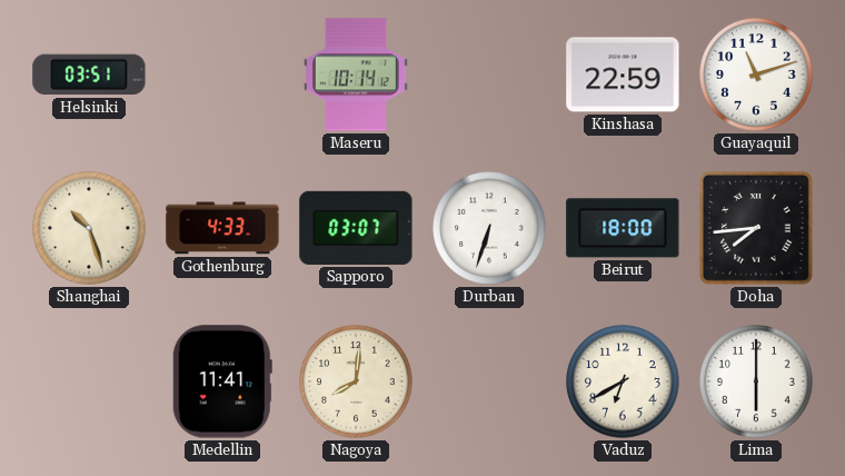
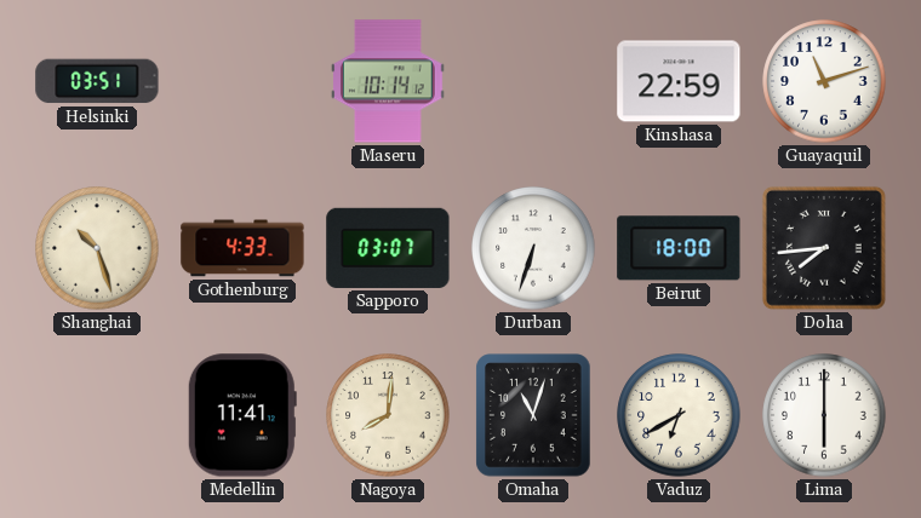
Omaha: none -> 11:03 (533, 415)
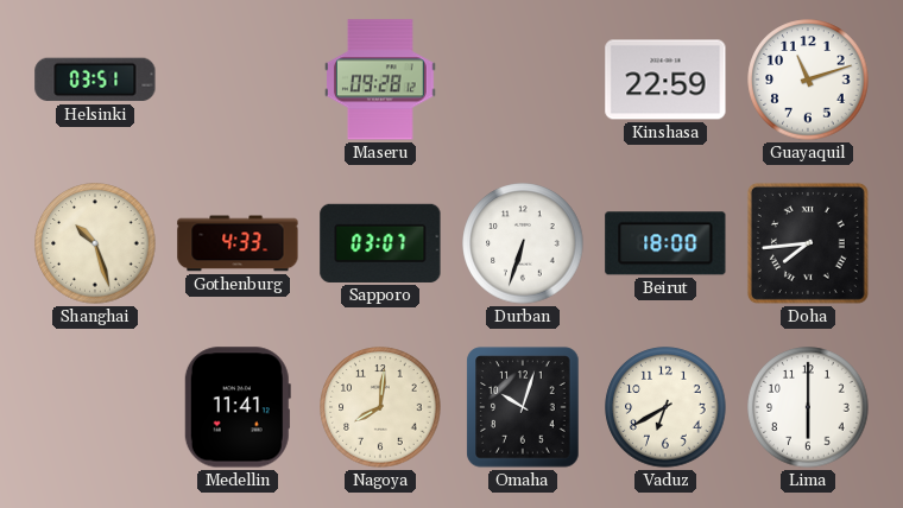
Maseru: 10:14 -> 09:28 (381, 80)
Omaha: 11:03 -> 10:03 (523, 407)
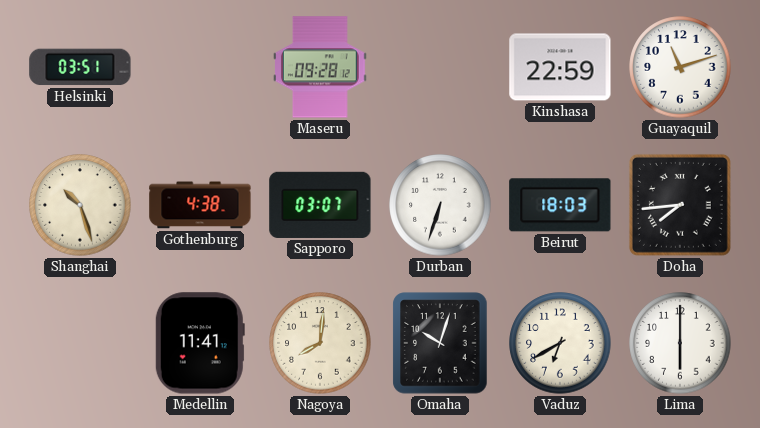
Gothenburg: 4:33 -> 4:38 (200, 205)
Beirut: 18:00 -> 18:03 (560, 205)
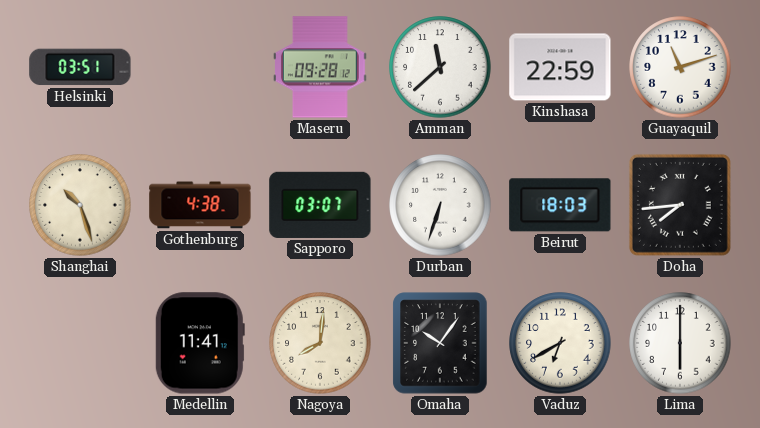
Amman: none -> 11:38 (440, 67)
Omaha: 10:03 -> 10:06 (440, 343)
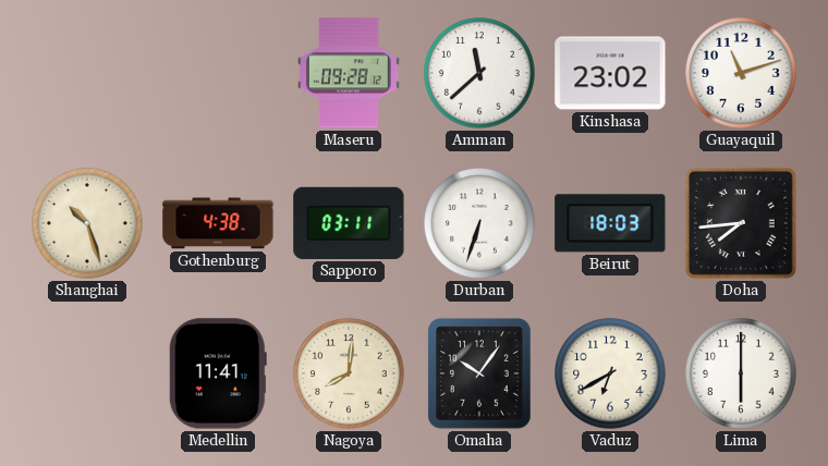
Helsinki: 03:51 -> none (80, 67)
Kinshasa: 22:59 -> 23:02 (610, 73)
Sapporo: 03:07 -> 03:11 (349, 223)
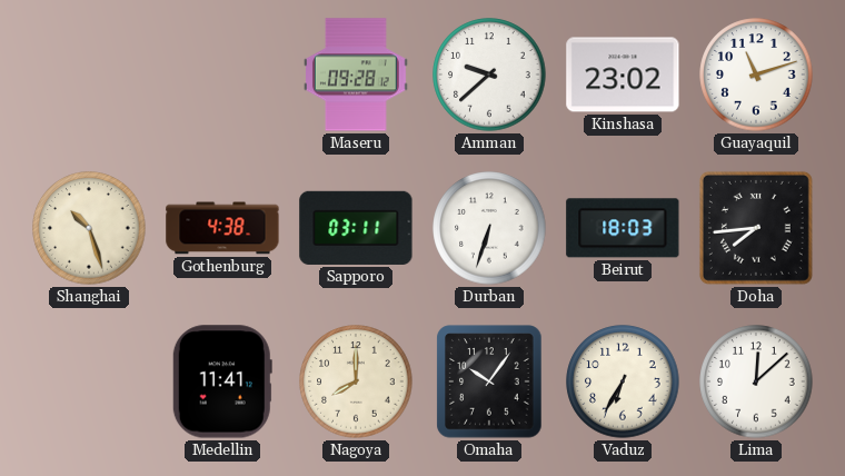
Amman: 11:38 -> 9:38 (489, 75)
Nagoya: 8:01 -> 8:00 (356, 381)
Vaduz: 6:40 -> 6:35 (623, 381)
Lima: 6:00 -> 12:08 (756, 381)
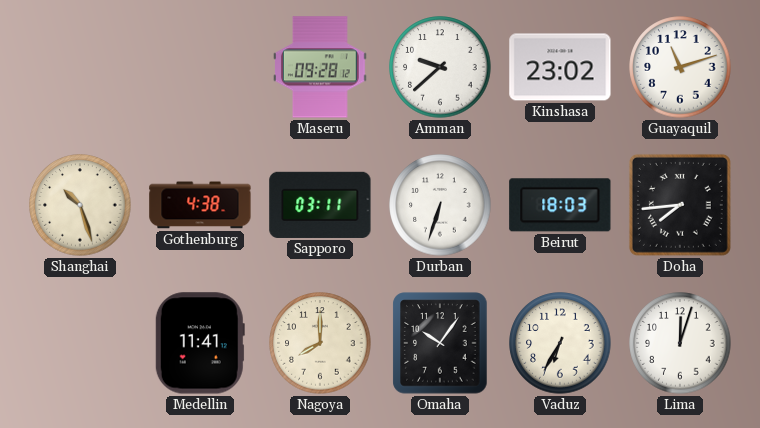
Lima: 12:08 -> 12:03 (680, 343)
